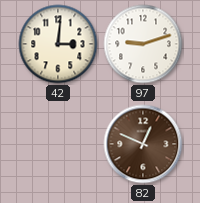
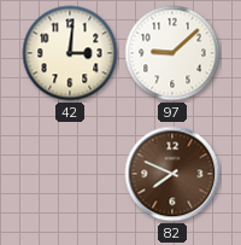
97: 9:12 -> 9:08 (172, 53)
82: 12:49 -> 7:49 (172, 174)
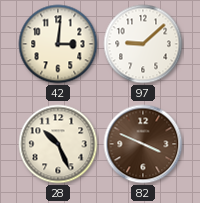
28: none -> 10:26 (58, 144)
82: 7:49 -> 3:49 (143, 144)
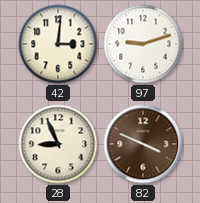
97: 9:08 -> 9:12 (143, 44)
28: 10:26 -> 8:56 (58, 144)
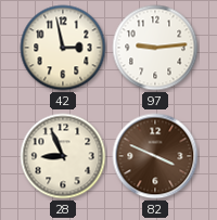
42: 3:01 -> 2:58 (63, 48)
97: 9:12 -> 9:14 (155, 48)
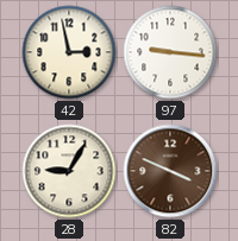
97: 9:14 -> 9:16 (170, 52)
28: 8:56 -> 9:05 (69, 171)
